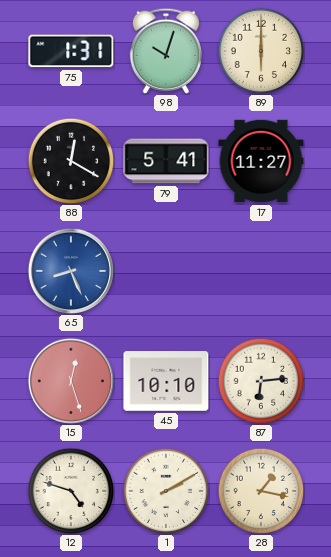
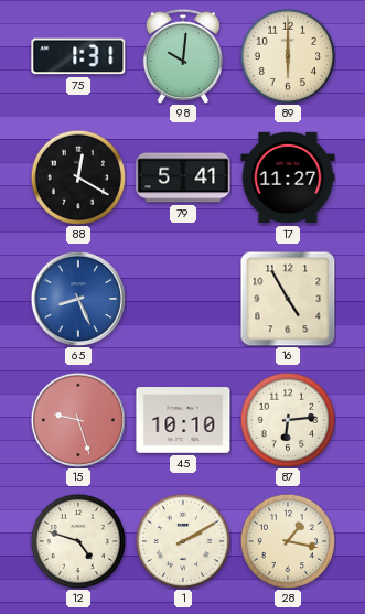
98: 10:03 -> 10:01 (183, 56)
16: none -> 4:55 (288, 299)
15: 12:27 -> 9:27 (78, 420)
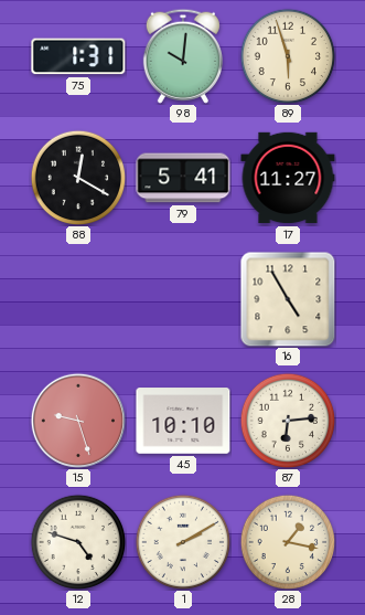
89: 6:00 -> 5:57 (288, 56)
65: 8:26 -> none (78, 299)
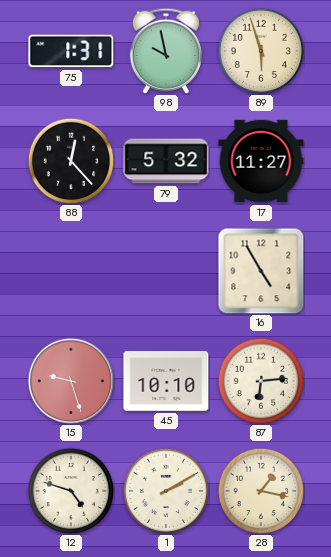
98: 10:01 -> 9:58 (166, 51)
88: 12:20 -> 12:23 (71, 161)
79: 5:41 -> 5:32 (166, 161)
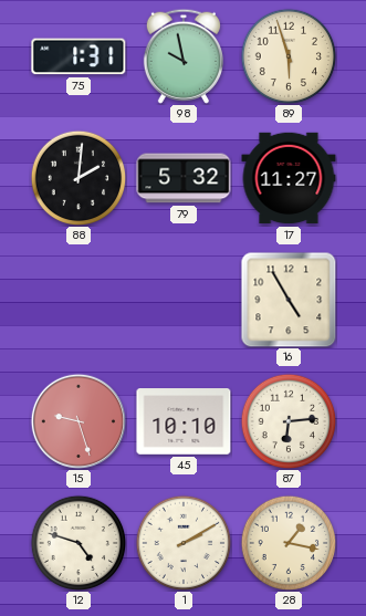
88: 12:23 -> 2:01 (79, 178)
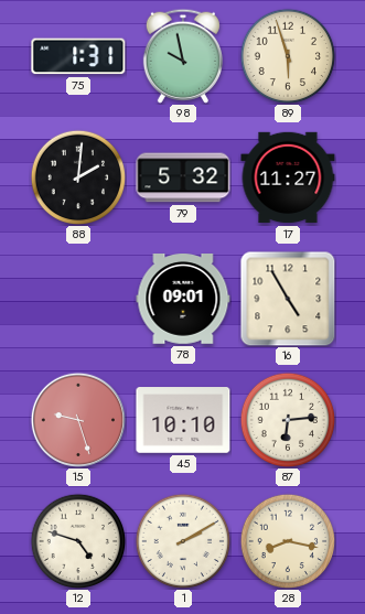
78: none -> 09:01 (183, 300)
28: 1:17 -> 8:17 (288, 541)
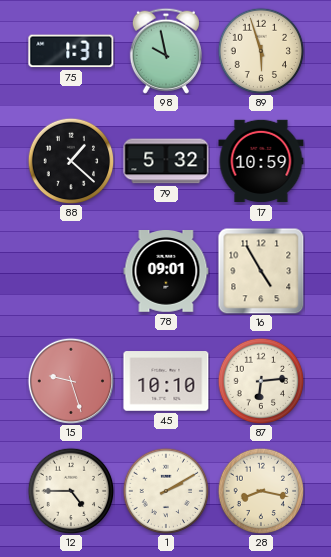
88: 2:01 -> 1:22 (71, 161)
17: 11:27 -> 10:59 (261, 161)
12: 4:48 -> 4:45 (71, 491)
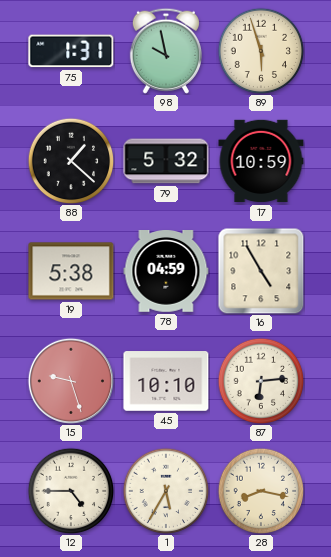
19: none -> 5:38 (71, 271)
78: 09:01 -> 04:59 (166, 272)
1: 2:10 -> 5:35 (166, 491)
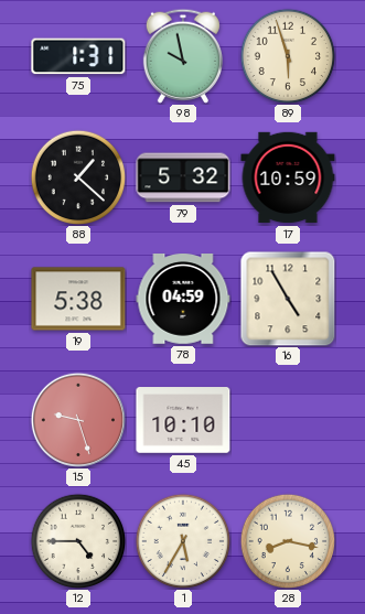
87: 6:14 -> none (261, 381)
